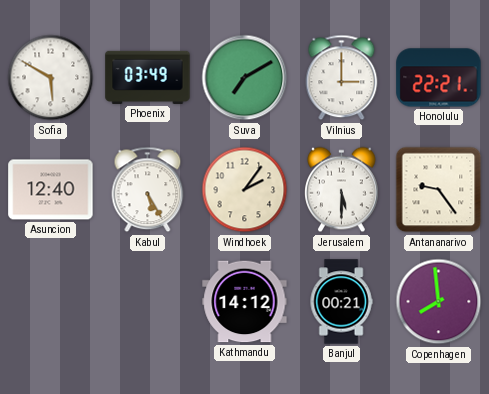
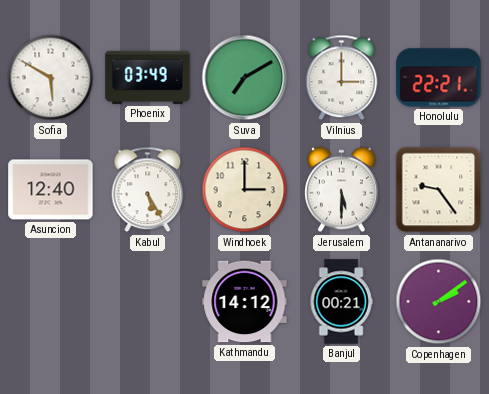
Windhoek: 2:06 -> 3:00 (245, 190)
Copenhagen: 7:59 -> 2:09 (439, 302)
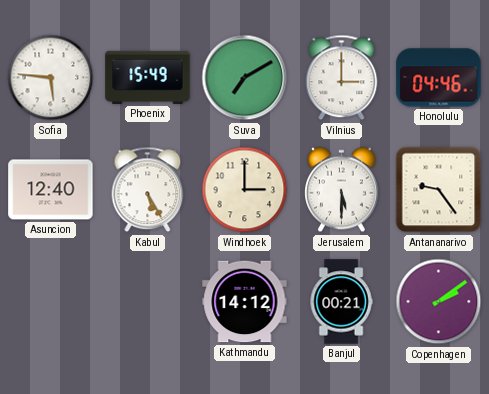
Sofia: 5:50 -> 5:46 (51, 78)
Phoenix: 03:49 -> 15:49 (148, 77)
Honolulu: 22:21 -> 04:46 (439, 78)
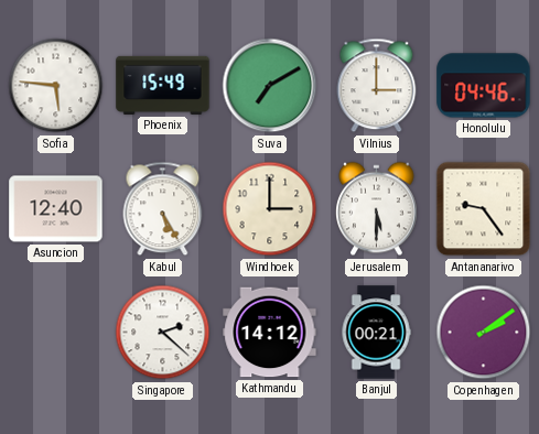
Singapore: none -> 2:22 (163, 333)
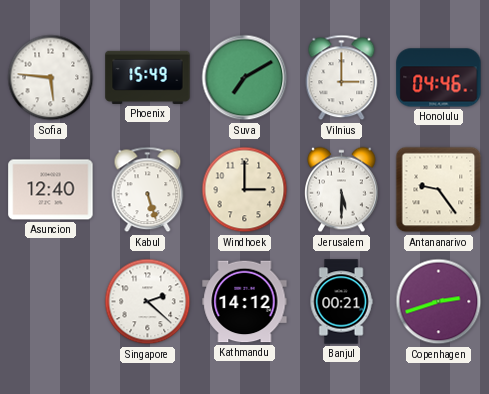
Kabul: 5:25 -> 5:27 (148, 190)
Copenhagen: 2:09 -> 2:42 (439, 302)
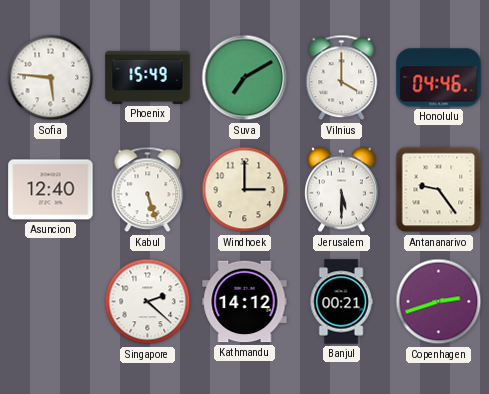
Vilnius: 3:00 -> 4:00 (342, 78)
